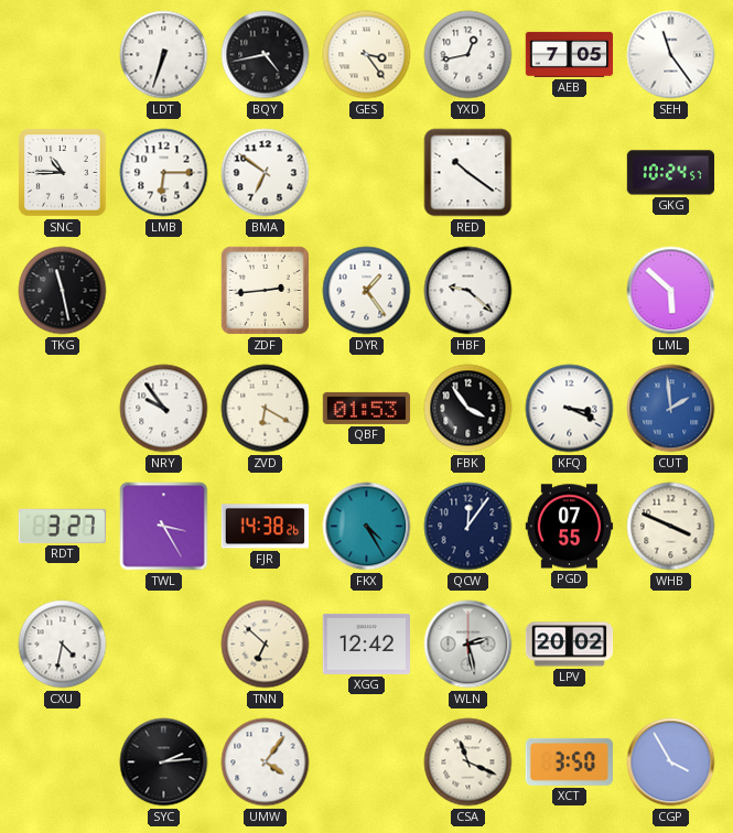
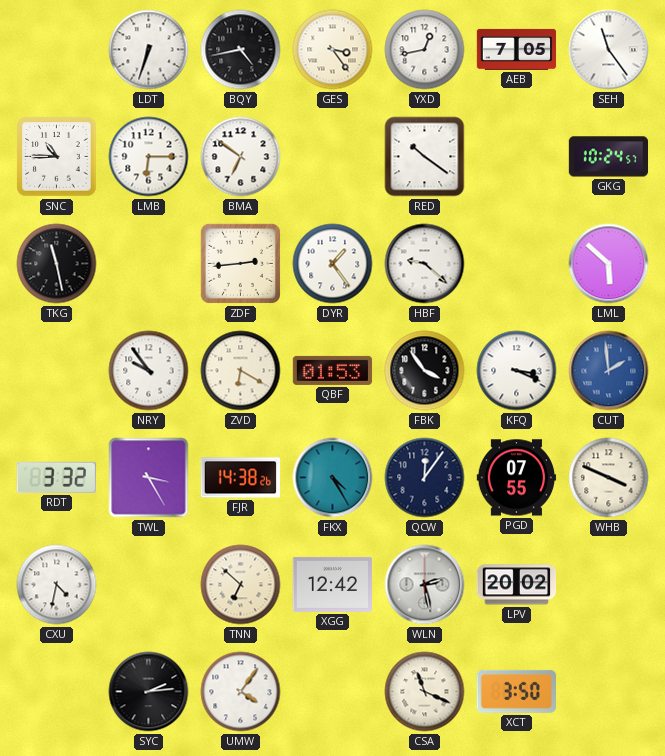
RDT: 3:27 -> 3:32 (56, 477)
CGP: 3:55 -> none (671, 762)
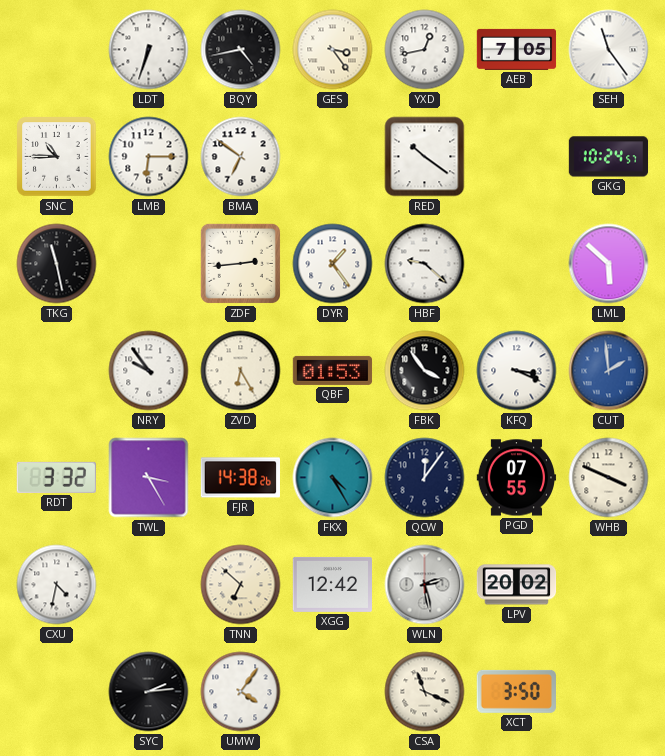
ZVD: 6:20 -> 6:25 (241, 371)
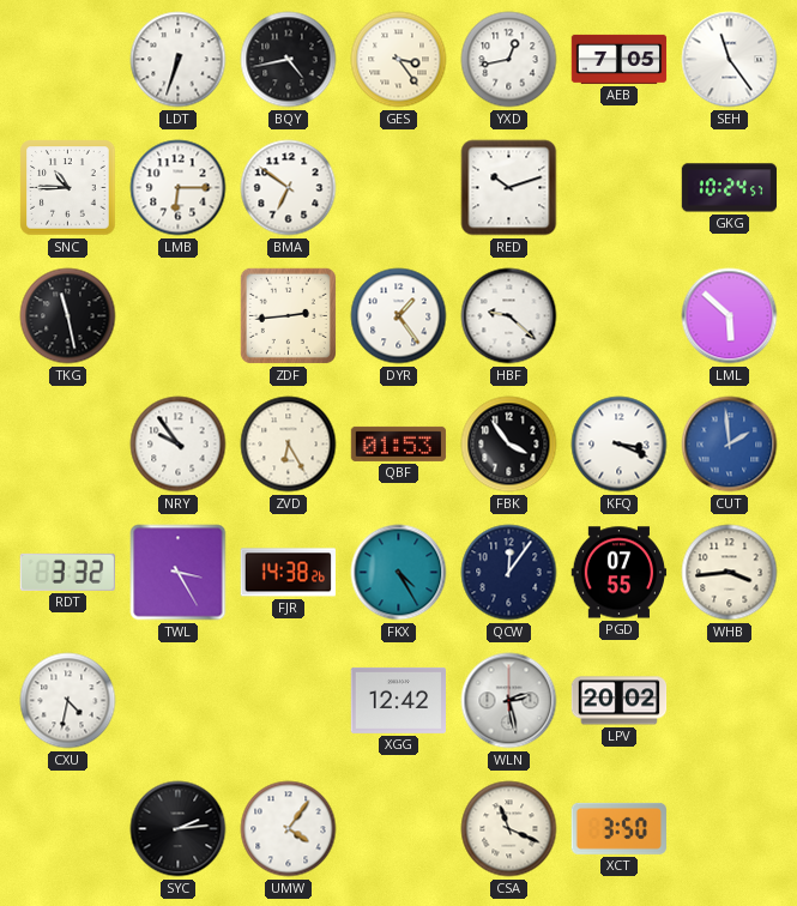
RED: 10:21 -> 10:12 (509, 188)
WHB: 3:49 -> 3:44 (730, 573)
TNN: 6:52 -> none (241, 585)
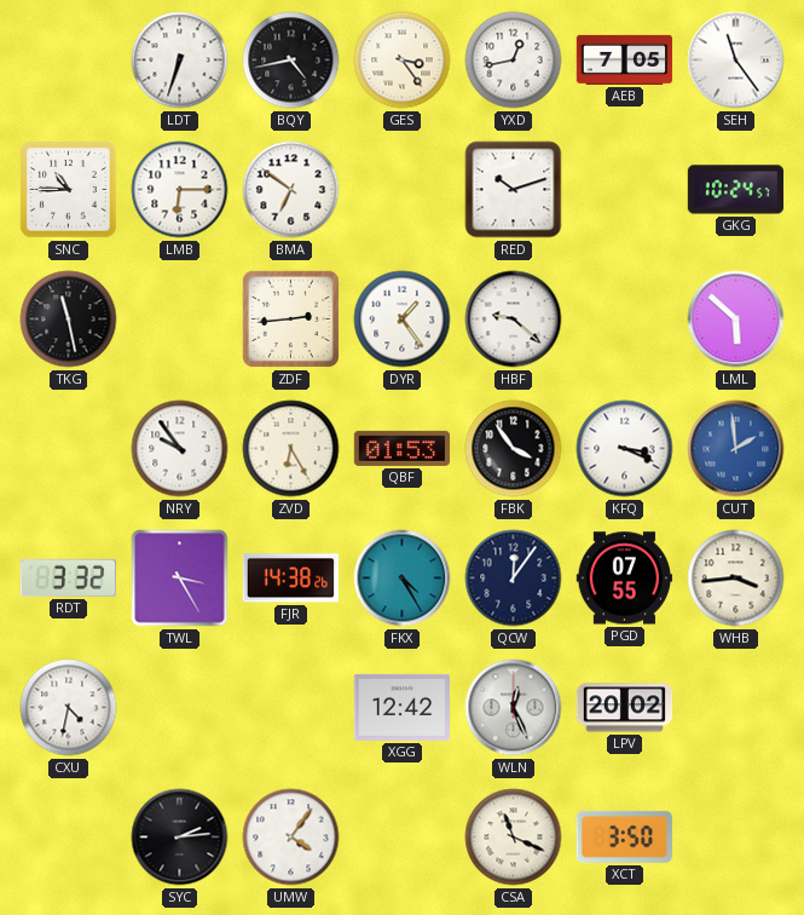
WLN: 2:28 -> 12:26 (514, 708)
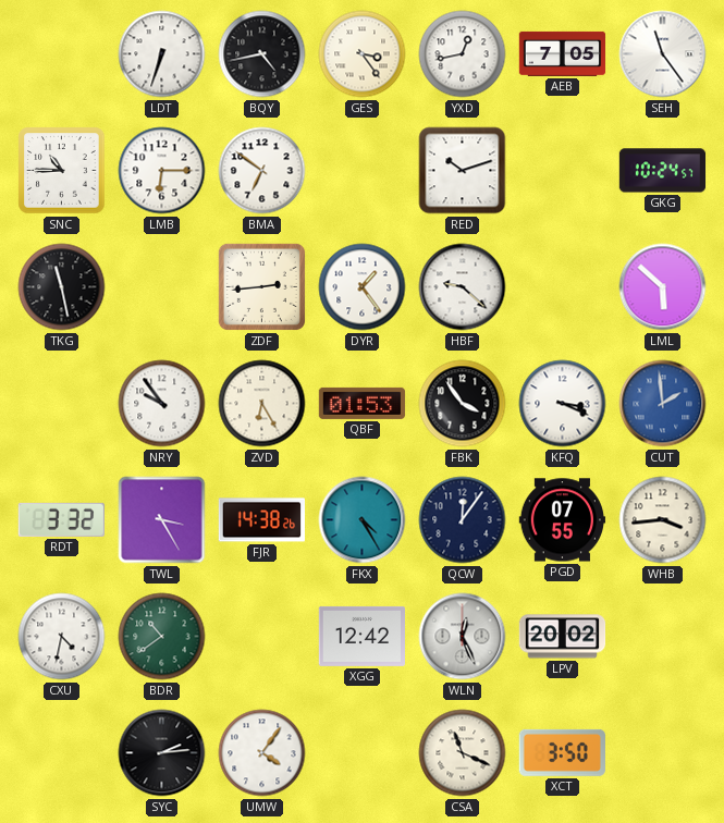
BDR: none -> 10:39 (162, 637)
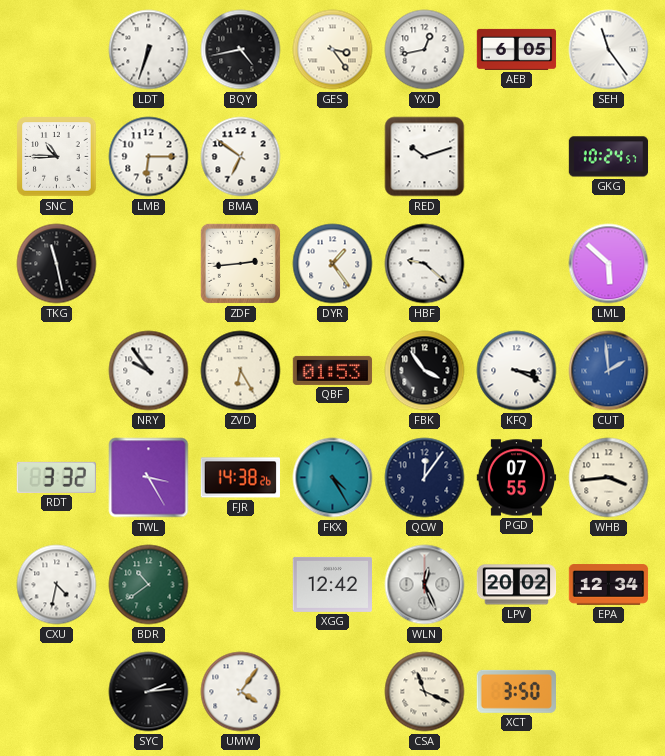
AEB: 7:05 -> 6:05 (517, 49)
EPA: none -> 12:34 (609, 585)
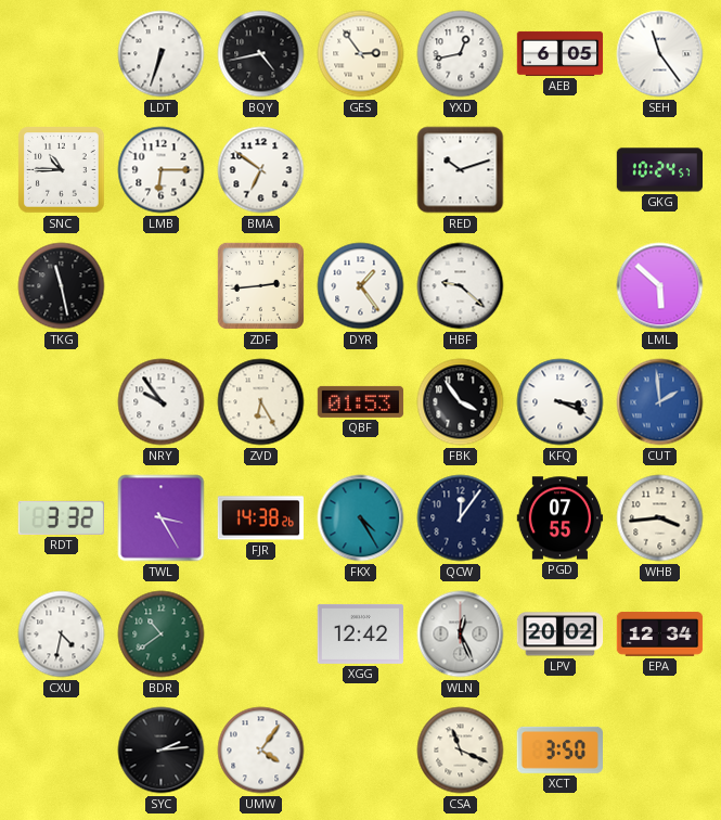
GES: 3:24 -> 2:54 (361, 54)
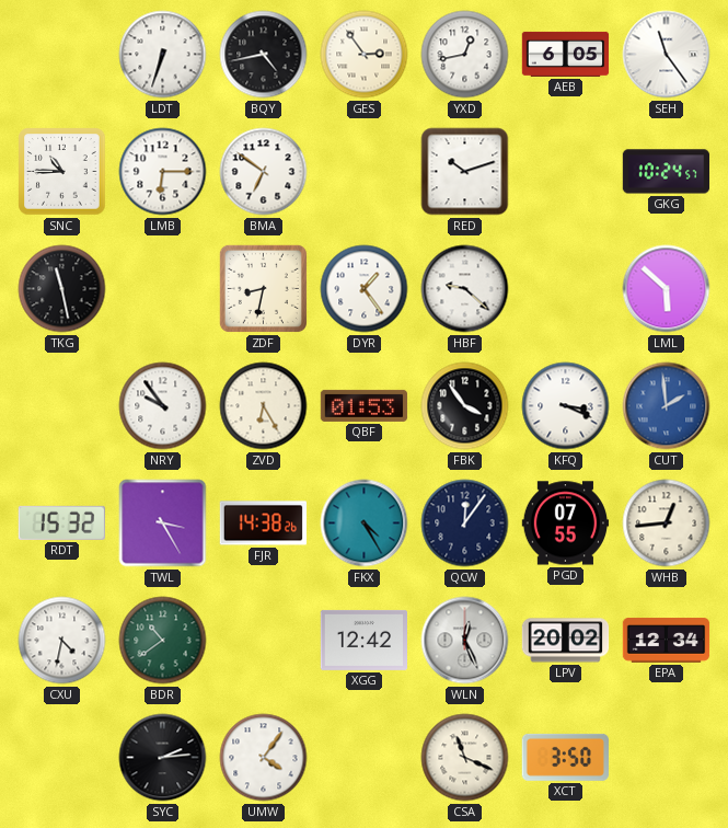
ZDF: 2:44 -> 8:32 (263, 288)
RDT: 3:32 -> 15:32 (61, 522)
WHB: 3:44 -> 12:44 (667, 524)
